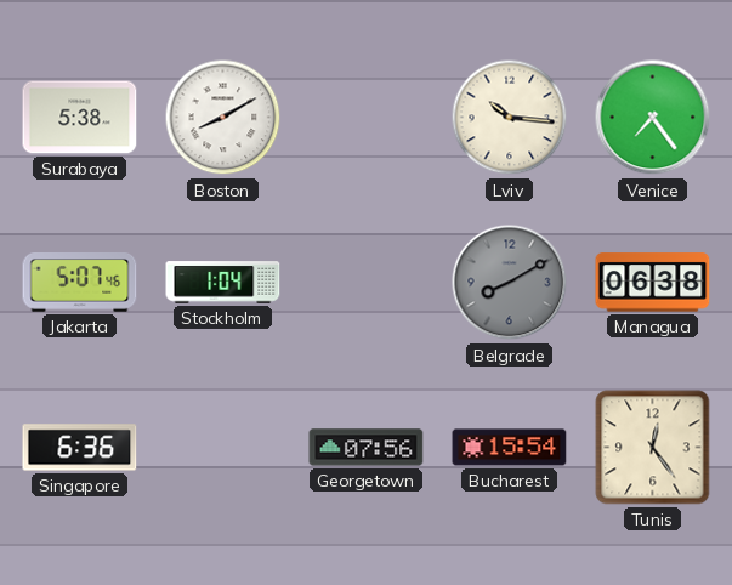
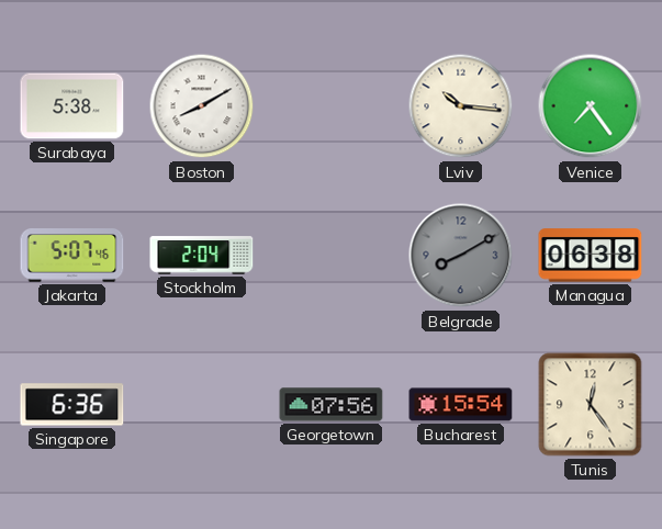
Stockholm: 1:04 -> 2:04 (202, 256)
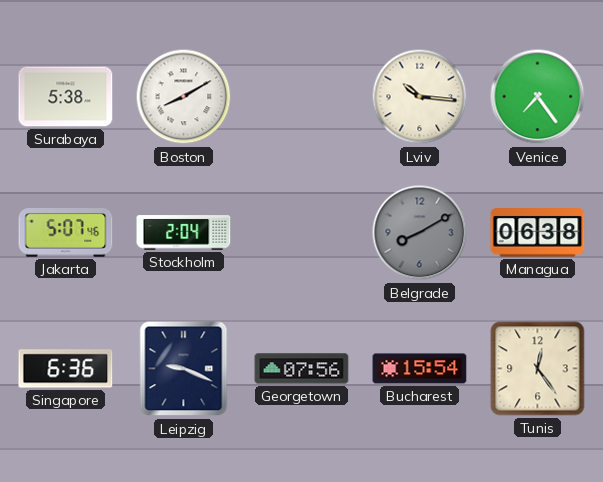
Leipzig: none -> 9:19 (184, 369)
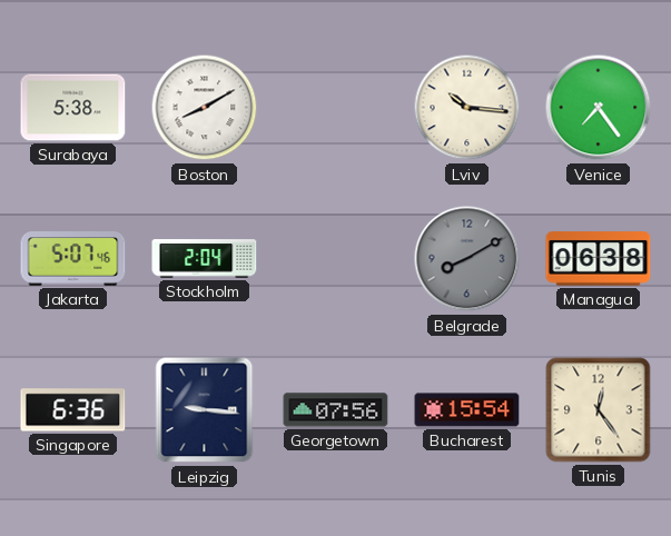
Leipzig: 9:19 -> 9:16 (205, 410)
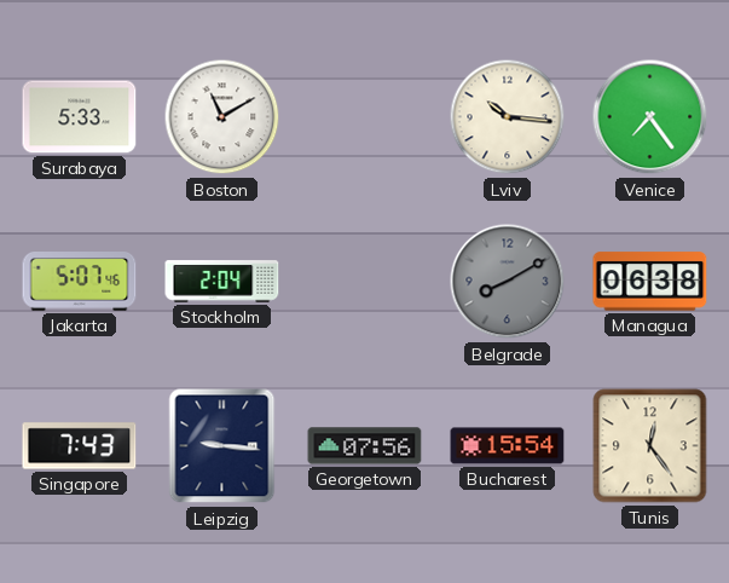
Surabaya: 5:38 -> 5:33 (80, 117)
Boston: 8:10 -> 11:10 (222, 117)
Singapore: 6:36 -> 7:43 (80, 446)
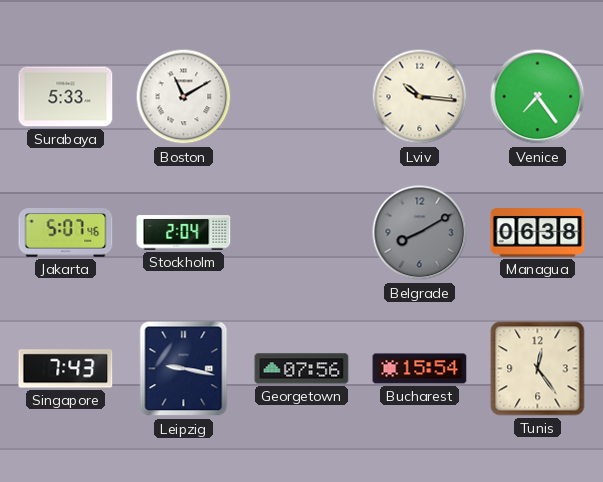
Leipzig: 9:16 -> 9:17 (184, 369)
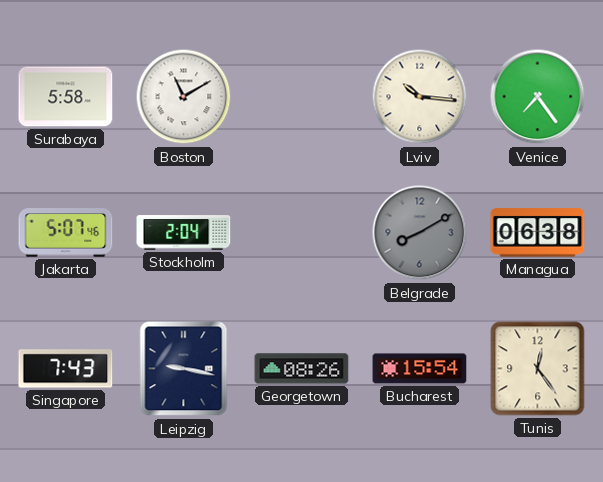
Surabaya: 5:33 -> 5:58 (66, 97)
Georgetown: 07:56 -> 08:26 (302, 369)
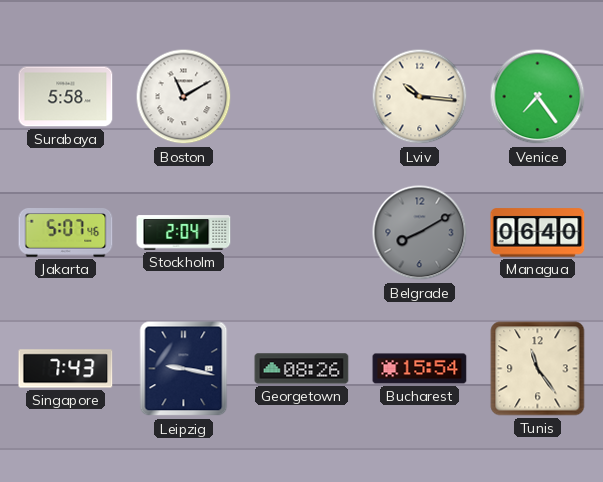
Managua: 06:38 -> 06:40 (538, 233)
Tunis: 12:24 -> 11:24 (538, 369)
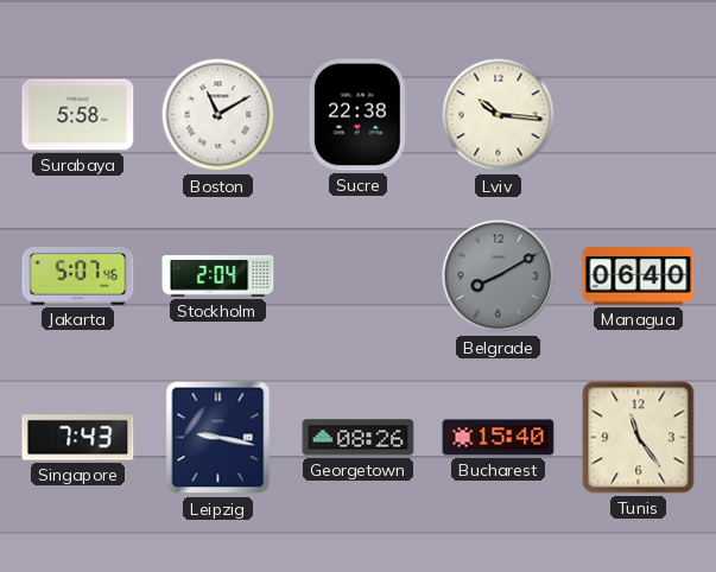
Sucre: none -> 22:38 (357, 115)
Venice: 7:24 -> none (538, 97)
Bucharest: 15:54 -> 15:40 (499, 438)
